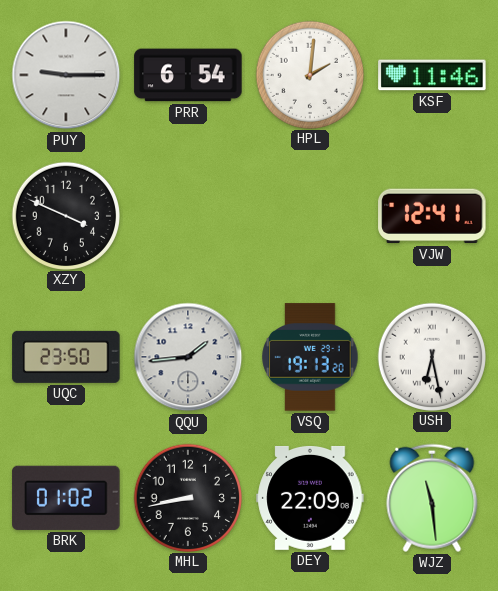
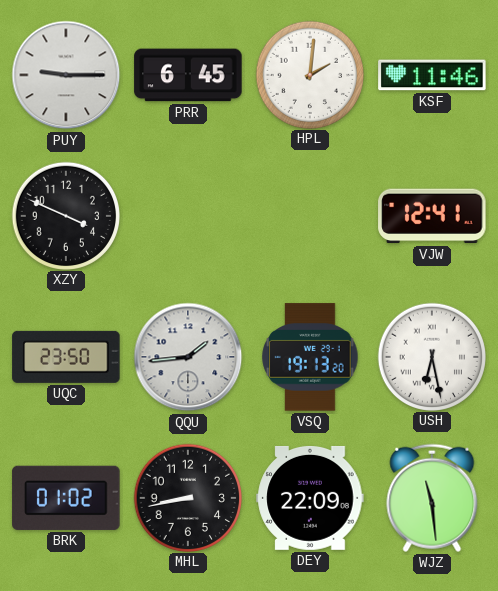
PRR: 6:54 -> 6:45 (188, 75)
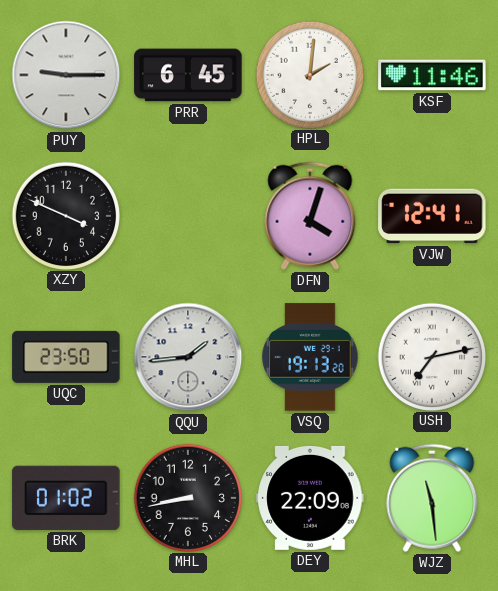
DFN: none -> 4:03 (310, 216)
USH: 6:28 -> 7:13 (431, 356)
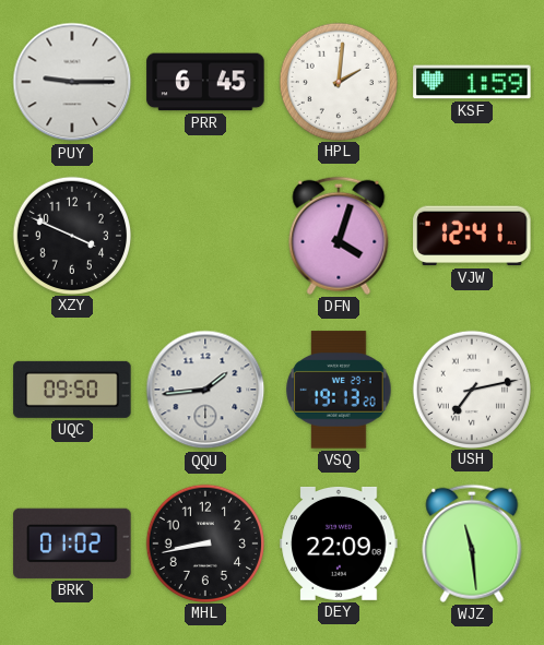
KSF: 11:46 -> 1:59 (472, 82)
UQC: 23:50 -> 09:50 (72, 390)
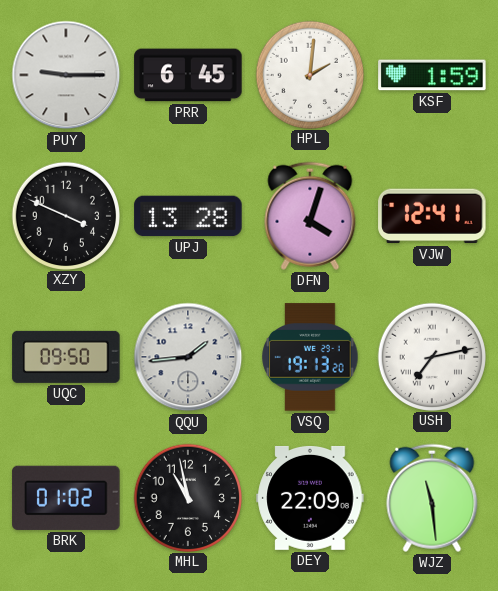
UPJ: none -> 13:28 (188, 216)
MHL: 8:43 -> 10:58 (187, 497)
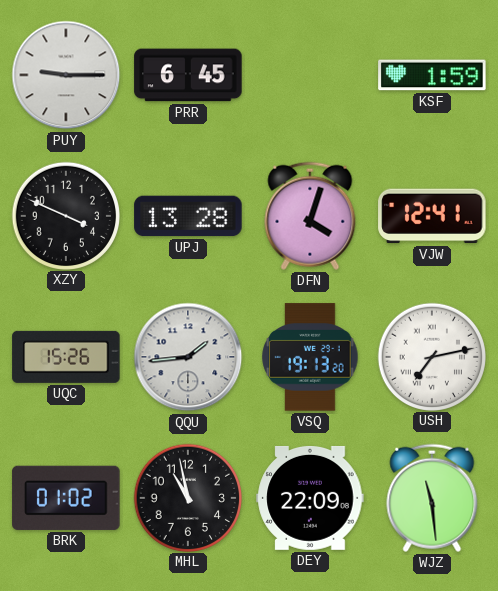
HPL: 2:01 -> none (309, 74)
UQC: 09:50 -> 15:26 (66, 357)
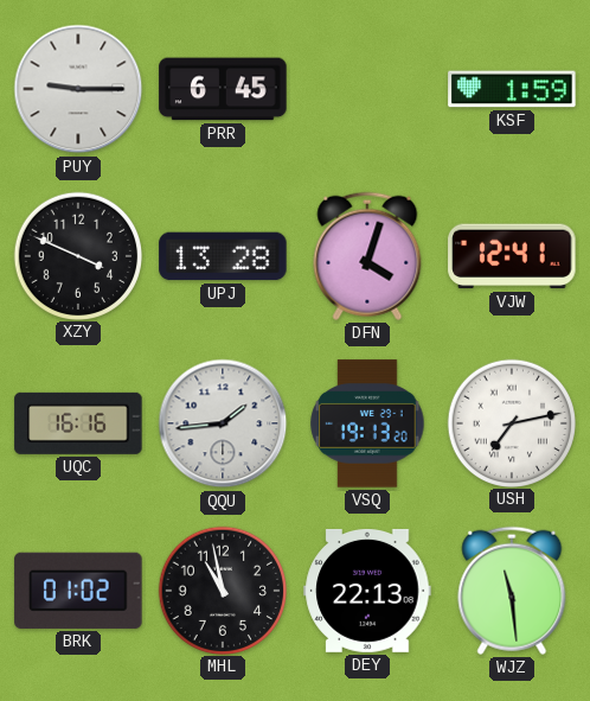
UQC: 15:26 -> 16:16 (78, 423)
DEY: 22:09 -> 22:13 (367, 591)
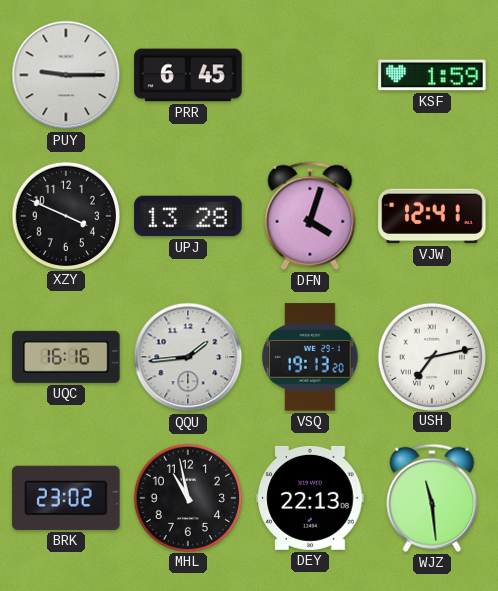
BRK: 01:02 -> 23:02 (66, 498)
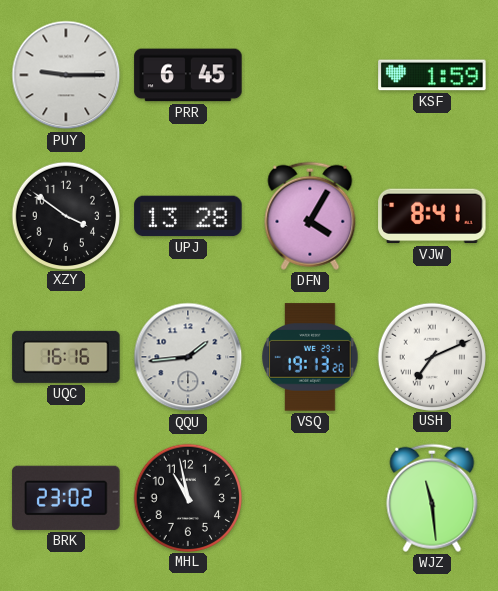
XZY: 3:49 -> 3:51 (65, 215)
DFN: 4:03 -> 4:05 (310, 216)
VJW: 12:41 -> 8:41 (432, 216)
USH: 7:13 -> 7:11 (431, 356)
DEY: 22:13 -> none (310, 498)
